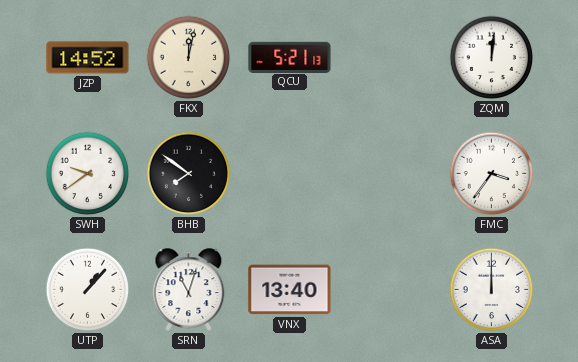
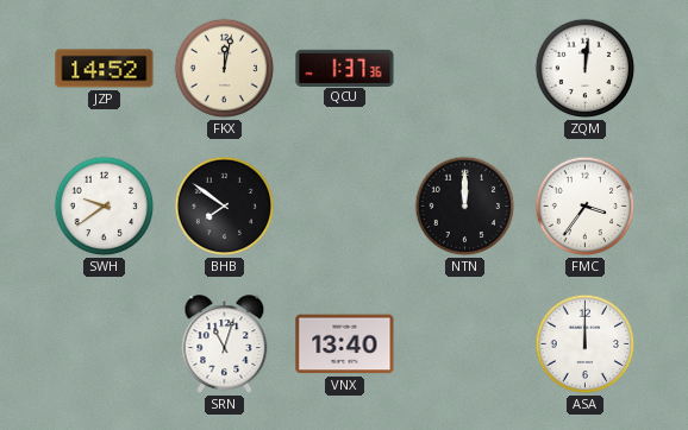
QCU: 5:21 -> 1:37 (345, 68)
NTN: none -> 12:00 (465, 207)
UTP: 1:07 -> none (88, 290)
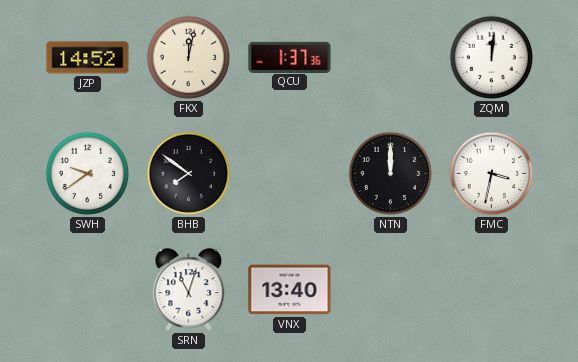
FMC: 3:36 -> 3:32 (492, 174)
ASA: 12:00 -> none (586, 344)
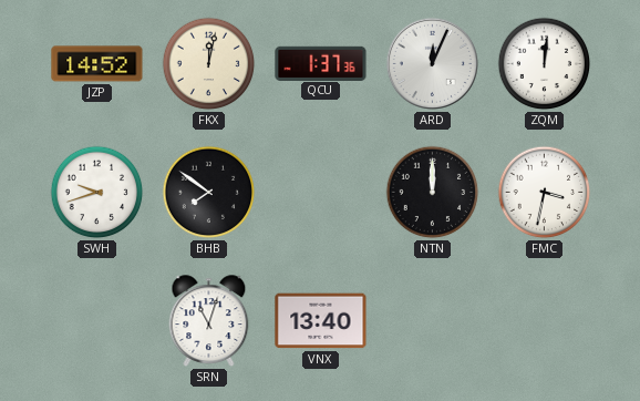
ARD: none -> 12:04 (432, 63)
SWH: 9:39 -> 9:42 (97, 193)
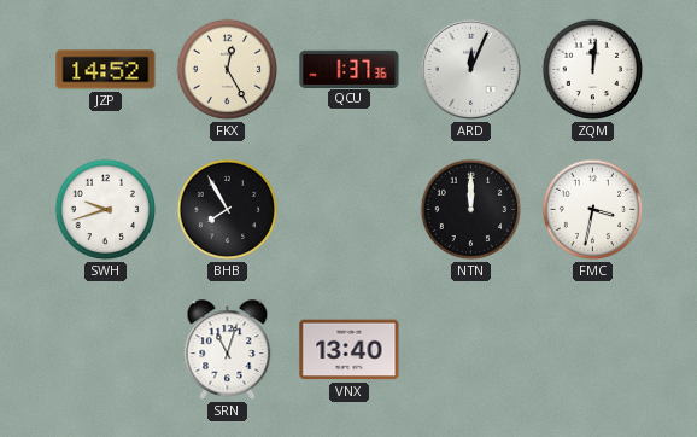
FKX: 12:02 -> 12:25 (228, 70)
BHB: 7:51 -> 7:55 (228, 210)
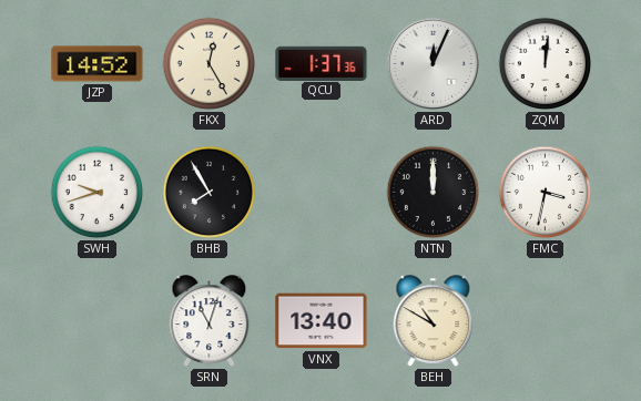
BEH: none -> 10:50 (434, 321)
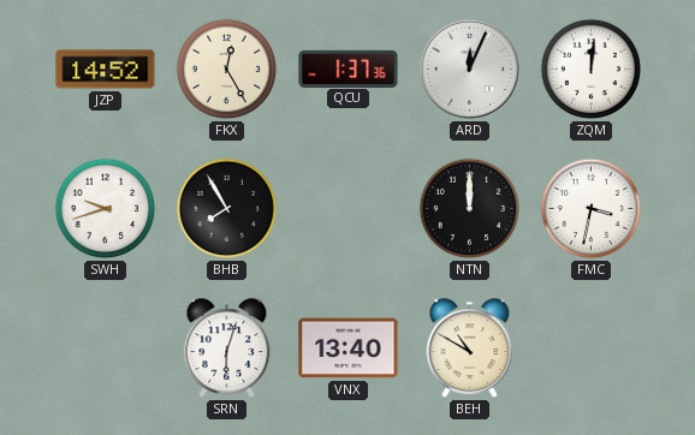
SRN: 11:03 -> 6:03 (227, 348)
